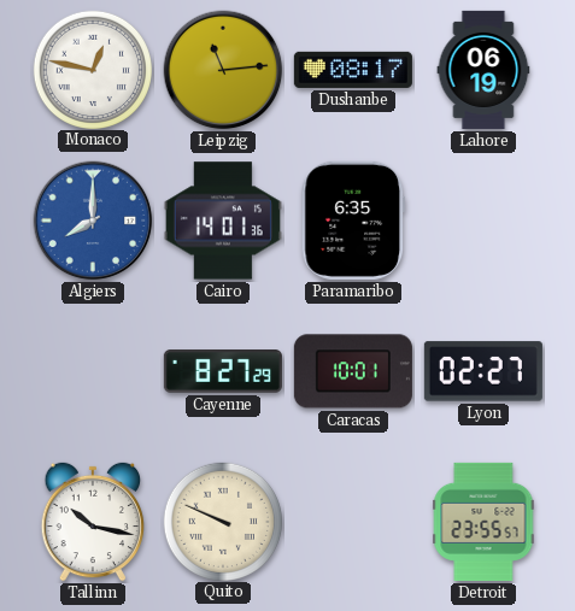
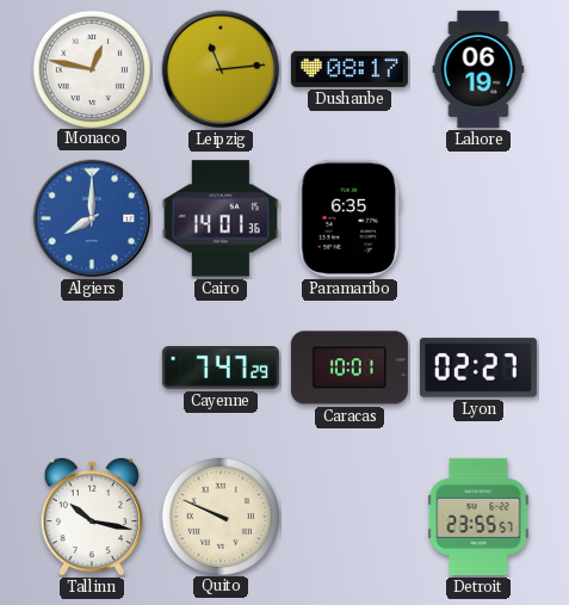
Cayenne: 8:27 -> 7:47 (221, 369)
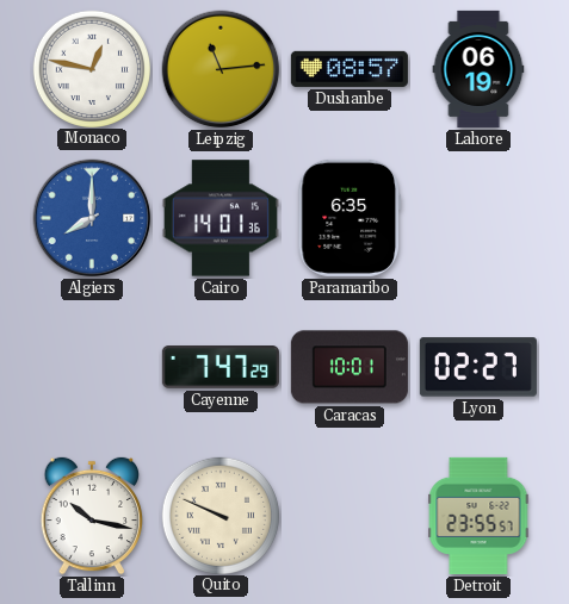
Dushanbe: 08:17 -> 08:57 (350, 69)
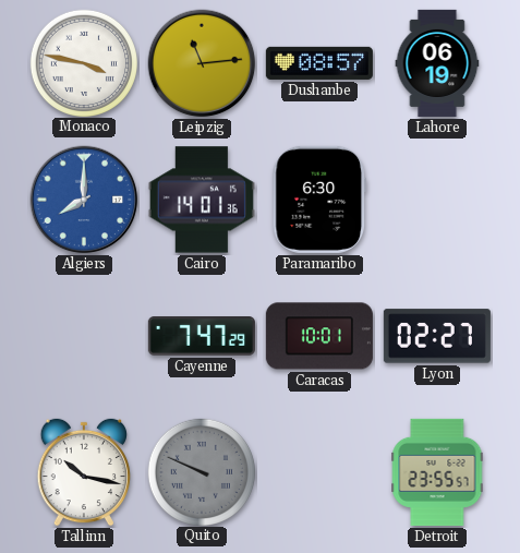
Monaco: 12:47 -> 3:47 (83, 62)
Paramaribo: 6:35 -> 6:30 (319, 200)
Quito dial: cream -> grey (201, 471)
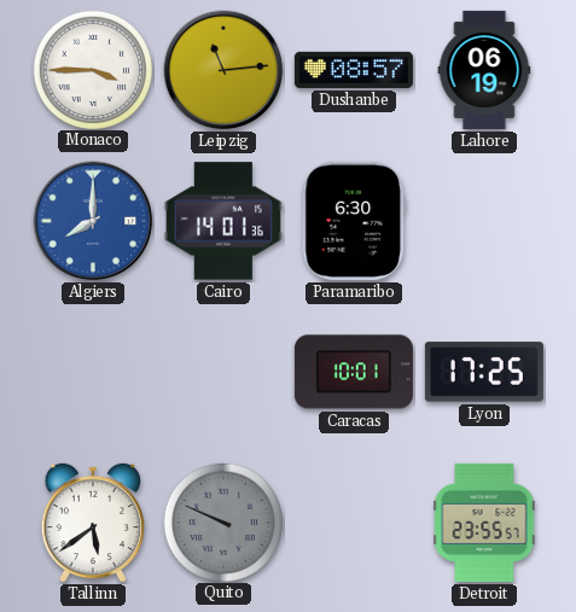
Monaco: 3:47 -> 3:45 (92, 69)
Cayenne: 7:47 -> none (202, 337)
Lyon: 02:27 -> 17:25 (484, 372)
Tallinn: 10:17 -> 5:39 (93, 523)
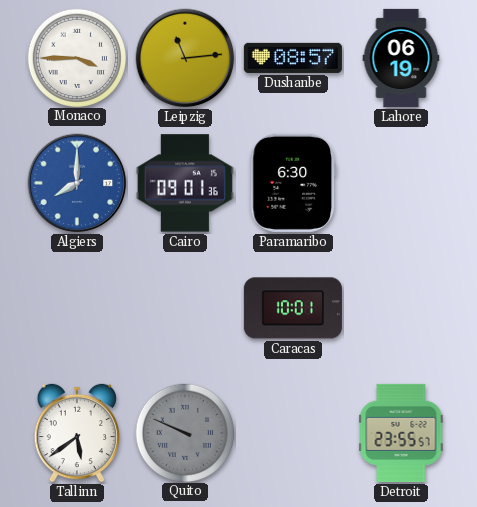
Cairo: 14:01 -> 09:01 (185, 183)
Lyon: 17:25 -> none (484, 372)
